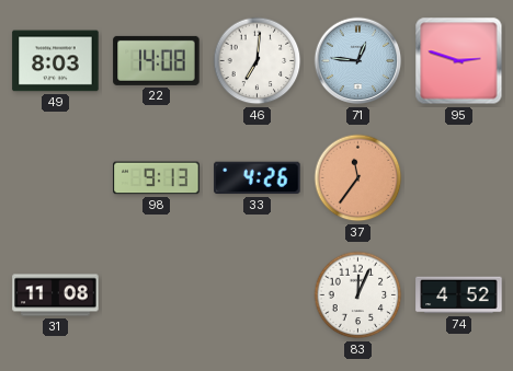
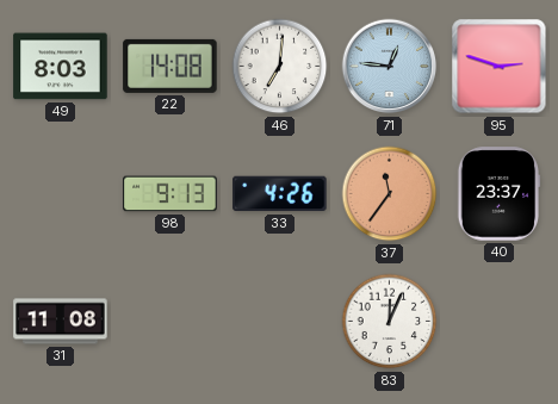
40: none -> 23:37 (498, 194)
74: 4:52 -> none (459, 295)
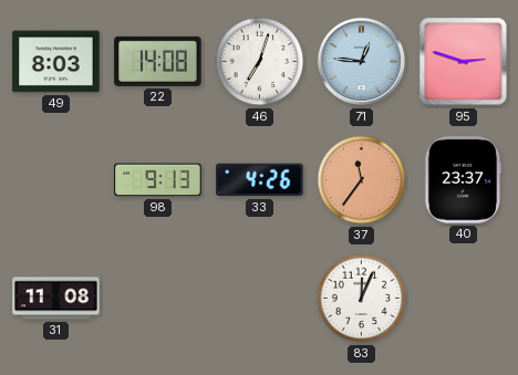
46: 7:01 -> 7:03 (260, 62)
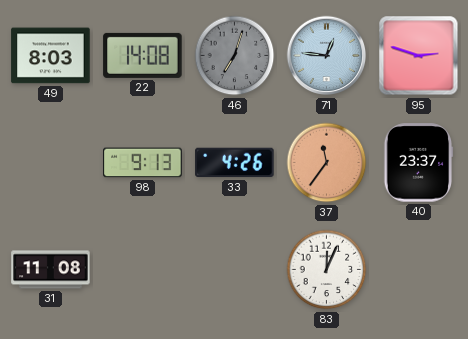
46 dial: white -> grey (235, 56)
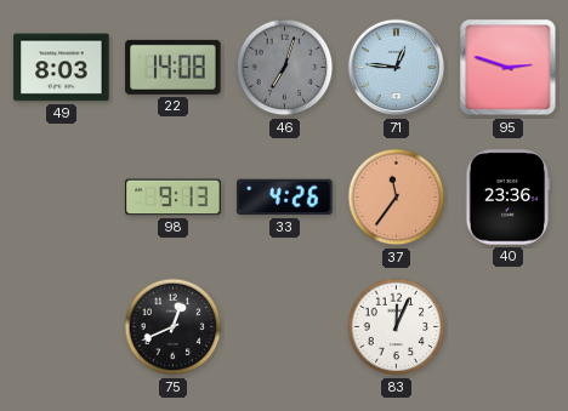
40: 23:37 -> 23:36 (507, 198)
31: 11:08 -> none (51, 270)
75: none -> 12:41 (174, 327)
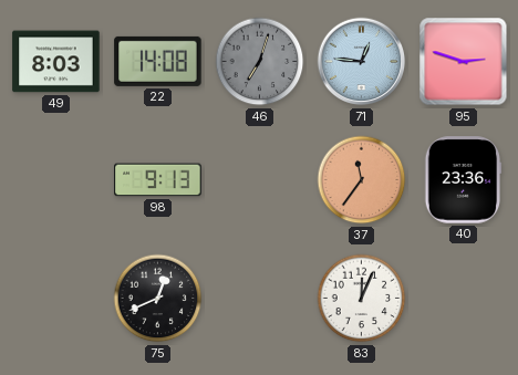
33: 4:26 -> none (285, 198)
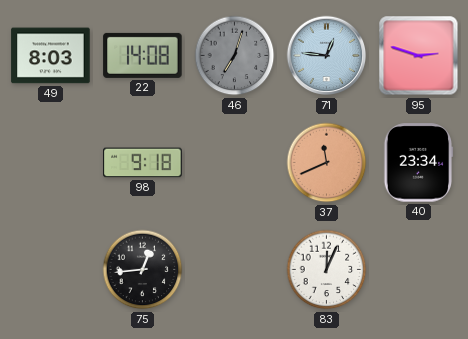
98: 9:13 -> 9:18 (143, 163)
37: 11:36 -> 11:41 (327, 163)
40: 23:36 -> 23:34 (418, 163)
75: 12:41 -> 12:44 (143, 270)
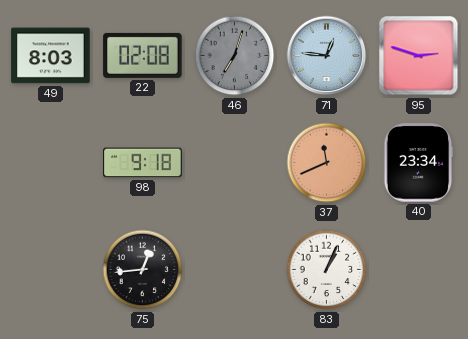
22: 14:08 -> 02:08 (143, 55)
83: 12:04 -> 1:04 (327, 270)
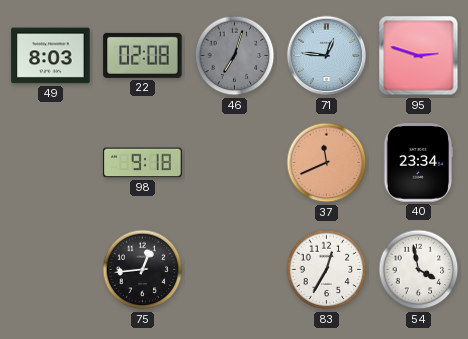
83: 1:04 -> 12:35 (327, 270)
54: none -> 3:58 (419, 270)
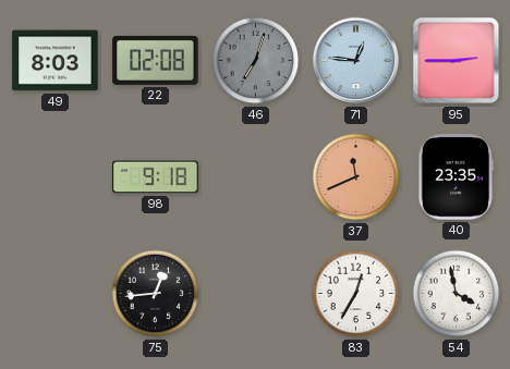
95: 2:48 -> 2:45 (457, 61)
40: 23:34 -> 23:35 (456, 177)
